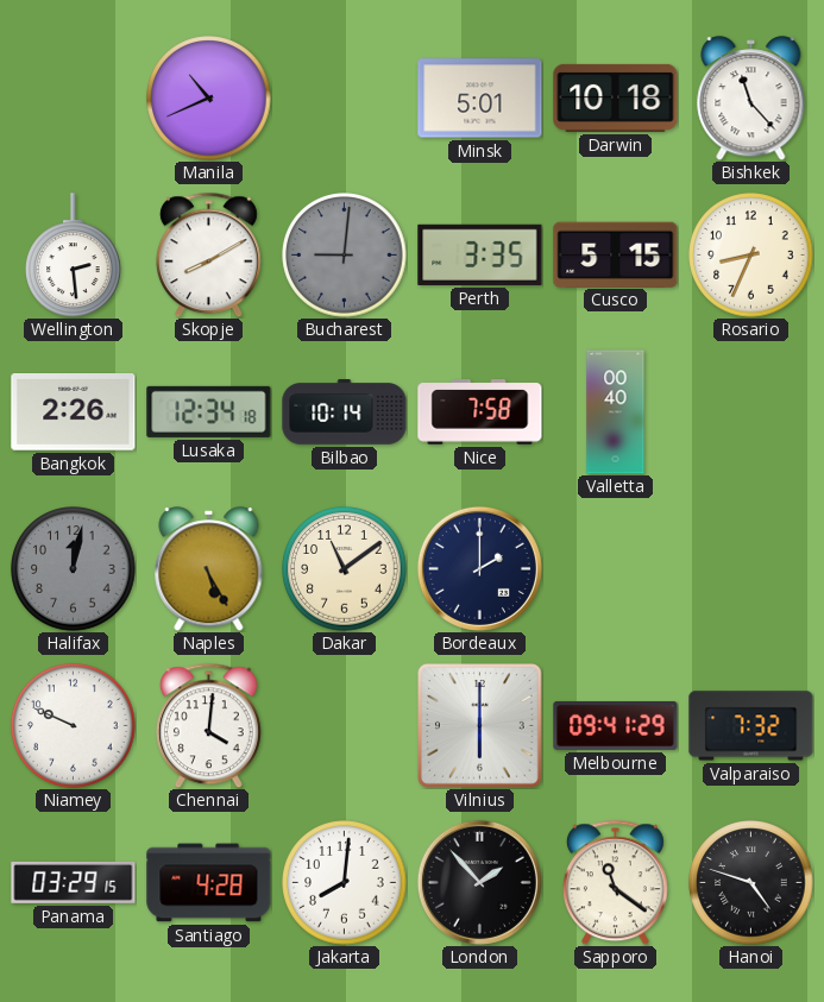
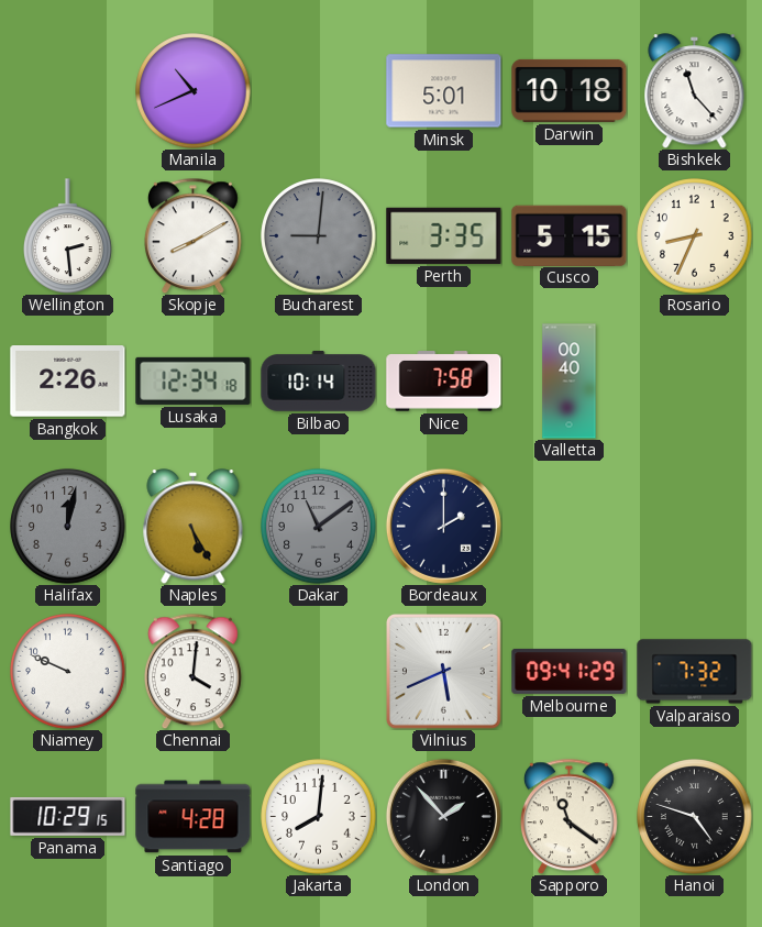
Dakar dial: cream -> grey (319, 527)
Vilnius: 6:00 -> 5:41 (444, 672)
Panama: 03:29 -> 10:29 (68, 816)
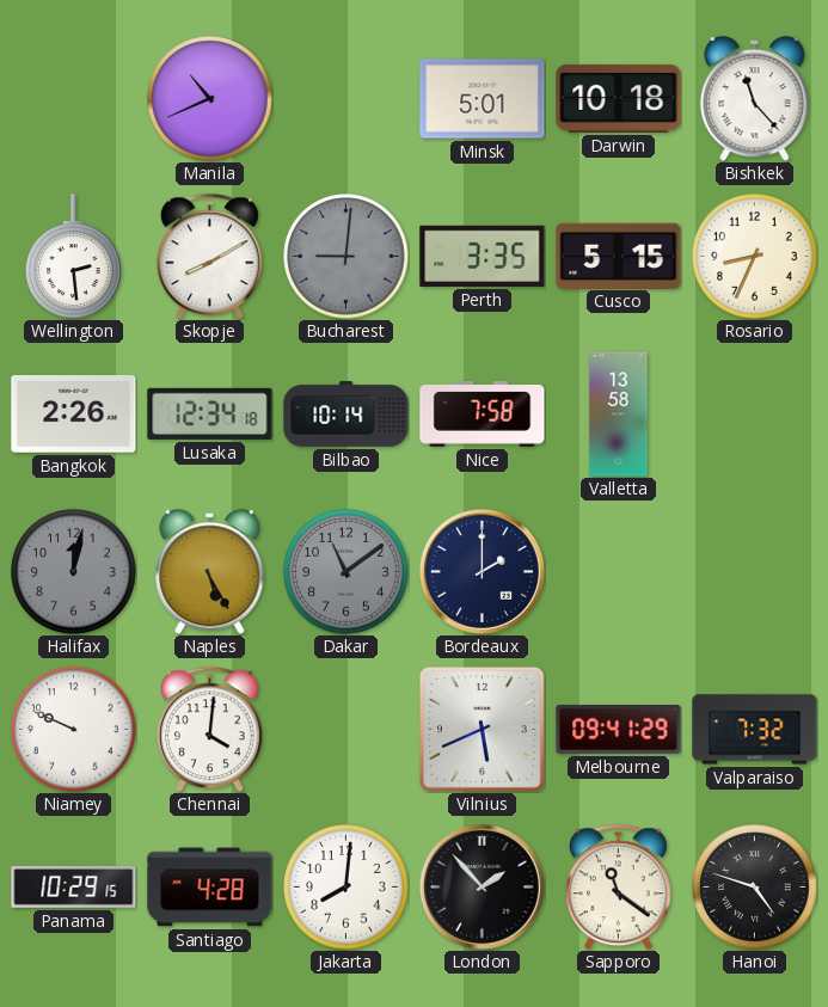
Valletta: 00:40 -> 13:58 (619, 415)
